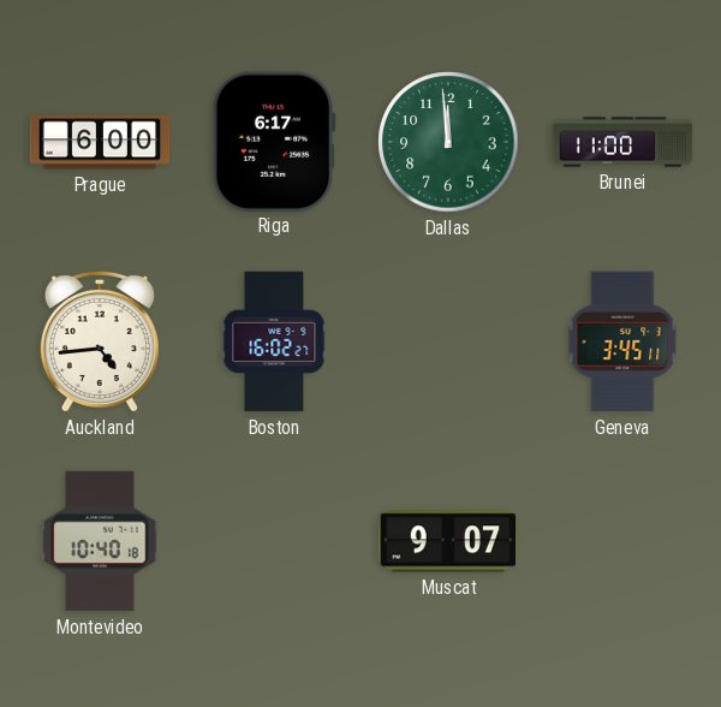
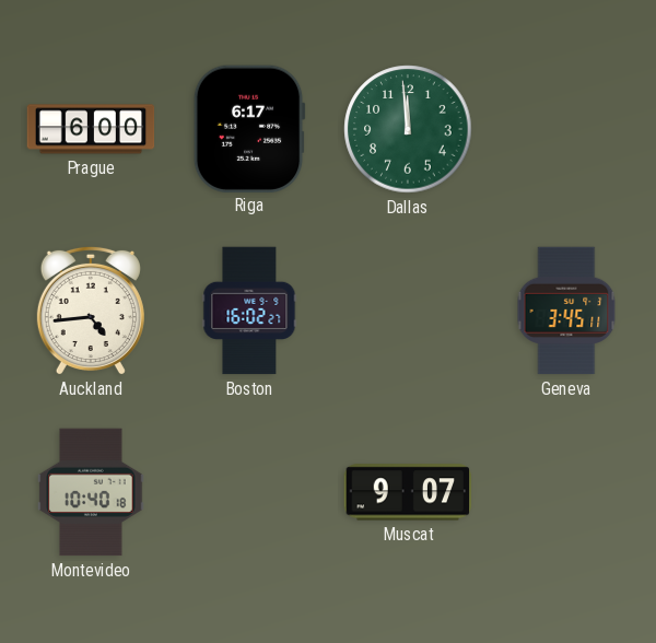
Brunei: 11:00 -> none (622, 142)
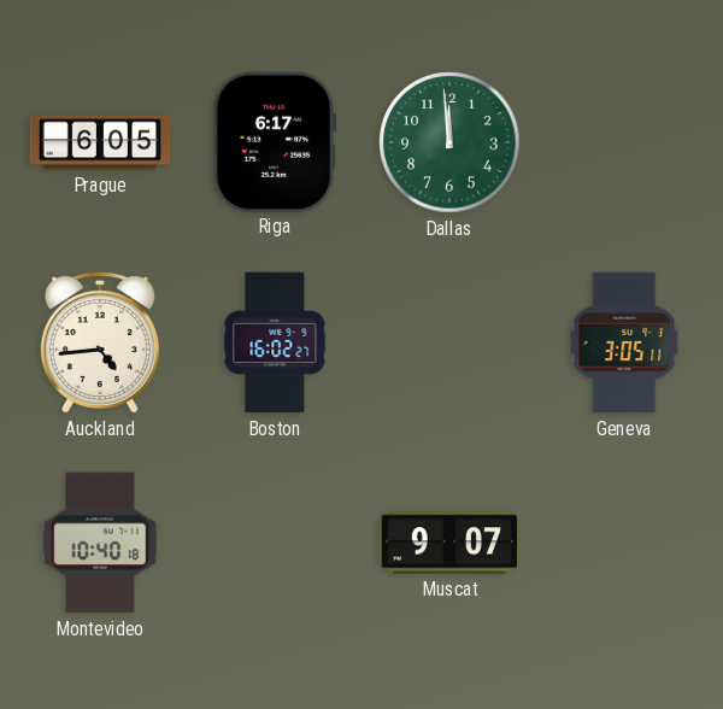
Prague: 6:00 -> 6:05 (100, 142)
Geneva: 3:45 -> 3:05 (624, 342)
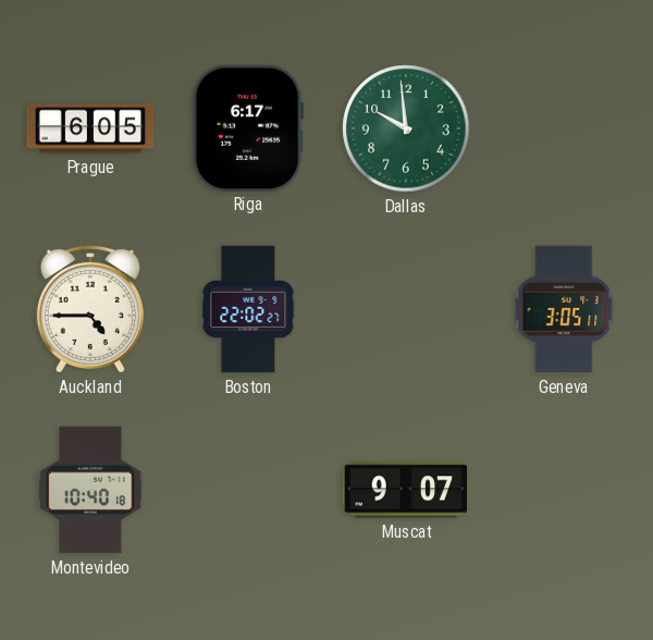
Dallas: 11:59 -> 9:59 (406, 128)
Auckland: 4:44 -> 4:45 (90, 309)
Boston: 16:02 -> 22:02 (248, 309)
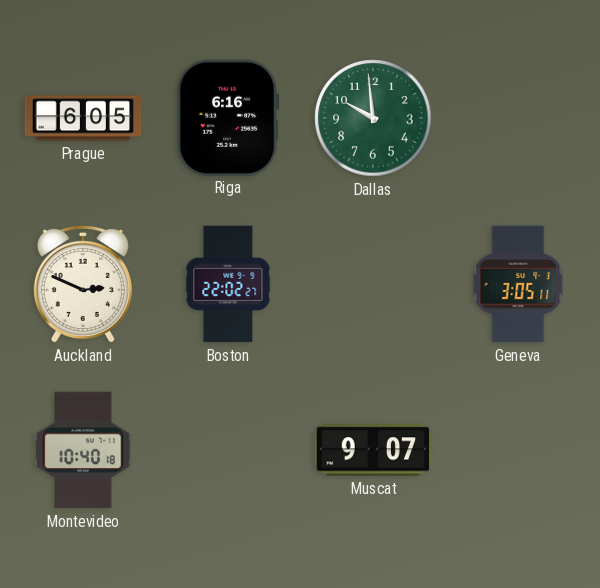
Riga: 6:17 -> 6:16 (228, 117)
Auckland: 4:45 -> 2:49 (83, 284)
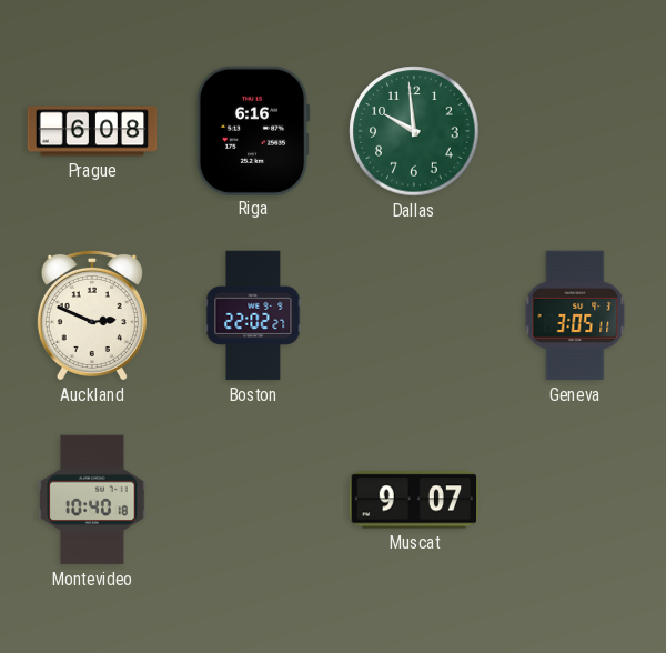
Prague: 6:05 -> 6:08 (92, 131)
